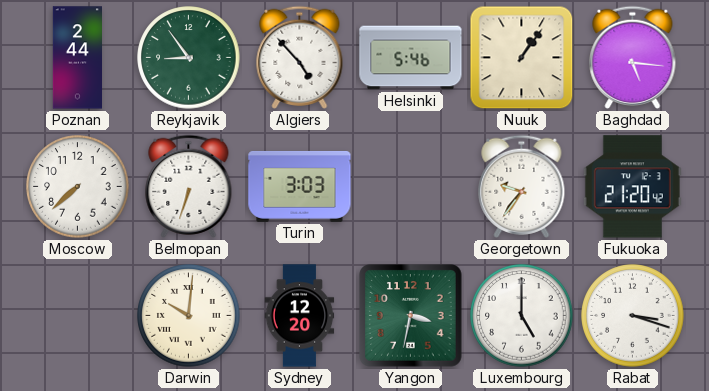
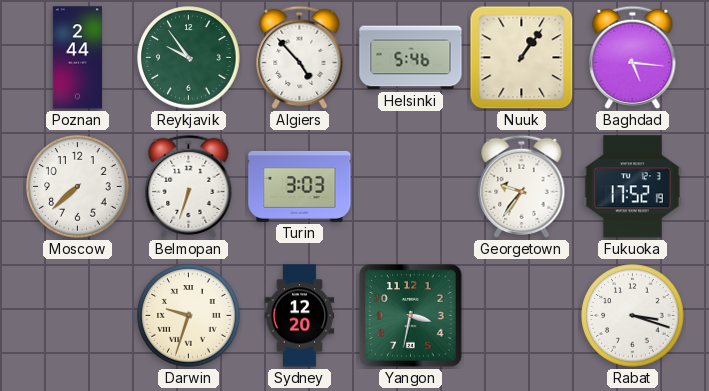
Reykjavik: 8:54 -> 9:54 (189, 58)
Fukuoka: 21:20 -> 17:52 (632, 187)
Darwin: 10:01 -> 9:33 (189, 316)
Luxembourg: 5:00 -> none (522, 316)
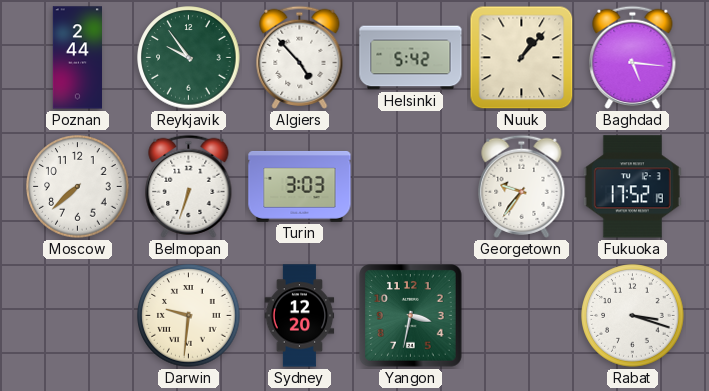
Helsinki: 5:46 -> 5:42 (411, 58)
Nuuk: 1:06 -> 1:07 (522, 58)
Darwin: 9:33 -> 9:31 (189, 316)
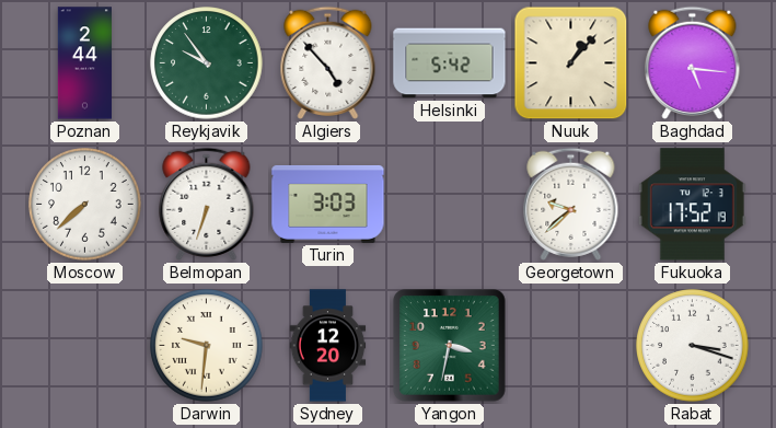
Georgetown: 9:36 -> 9:38 (571, 204)
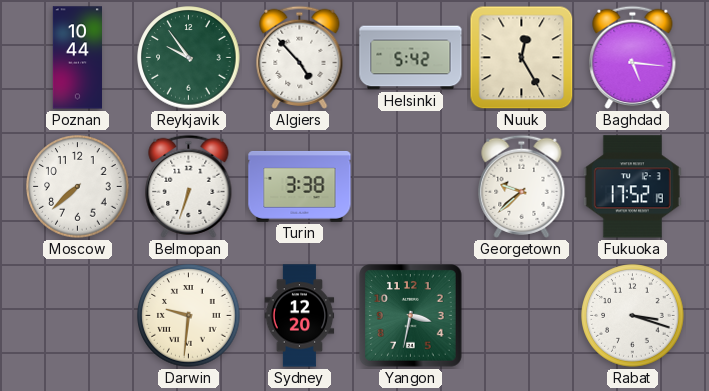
Poznan: 2:44 -> 10:44 (78, 58)
Nuuk: 1:07 -> 12:25 (522, 58)
Turin: 3:03 -> 3:38 (300, 186)
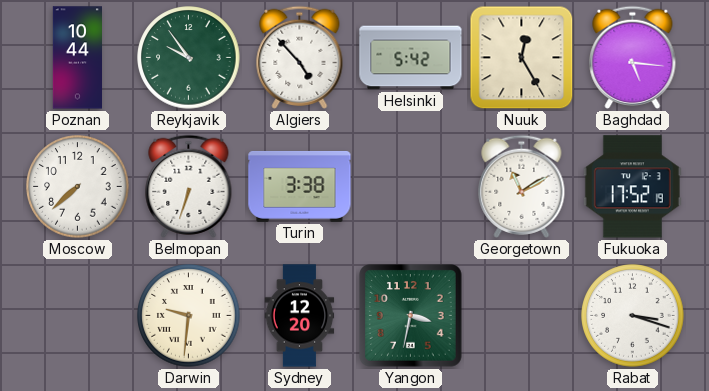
Georgetown: 9:38 -> 11:10 (522, 186)
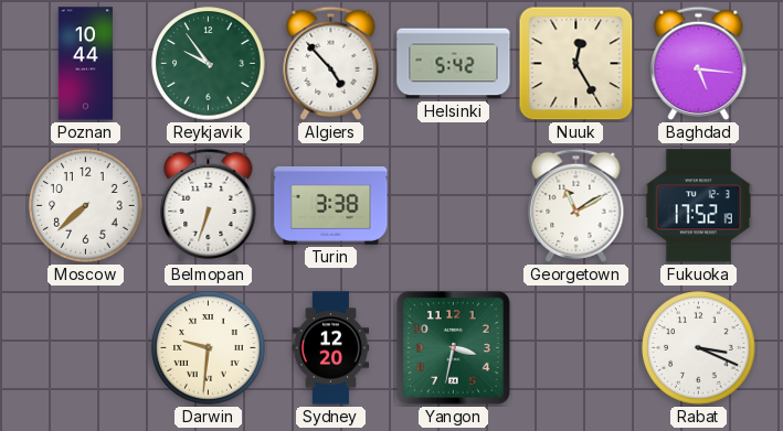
Rabat: 3:18 -> 3:19 (699, 348)
